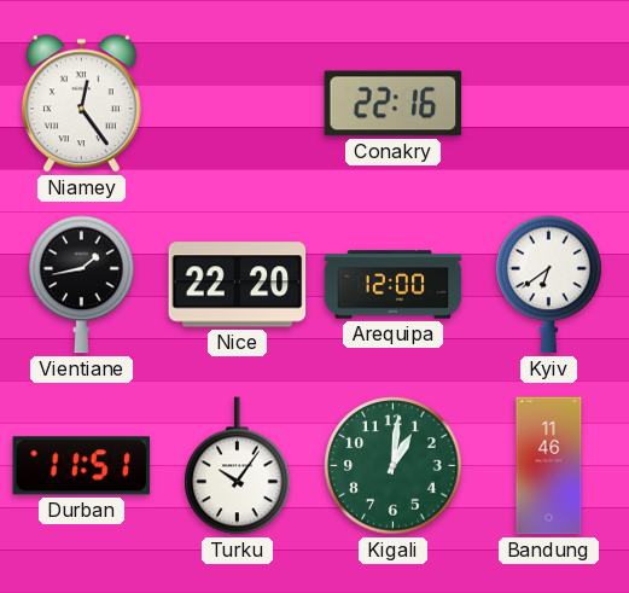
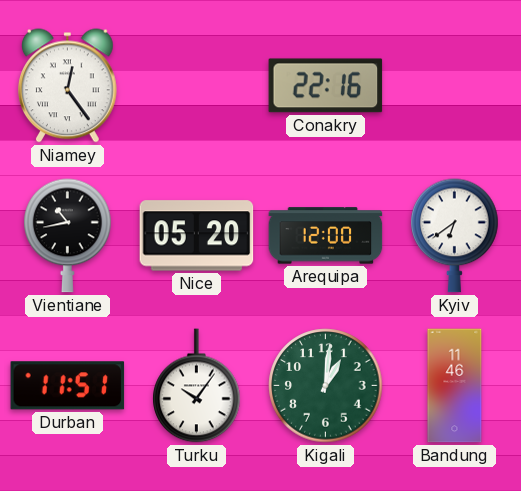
Vientiane: 1:43 -> 10:43 (68, 236)
Nice: 22:20 -> 05:20 (197, 236)
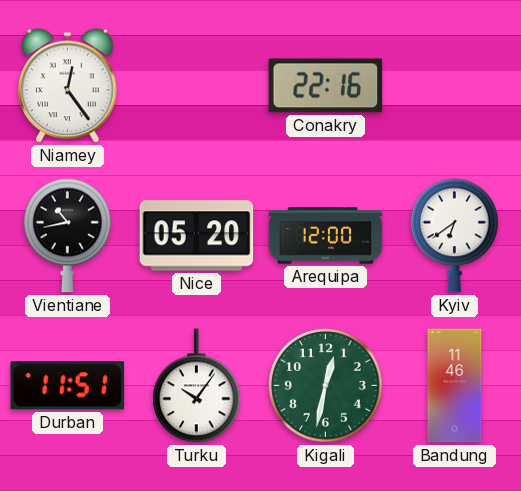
Kigali: 1:01 -> 12:32 (326, 386)
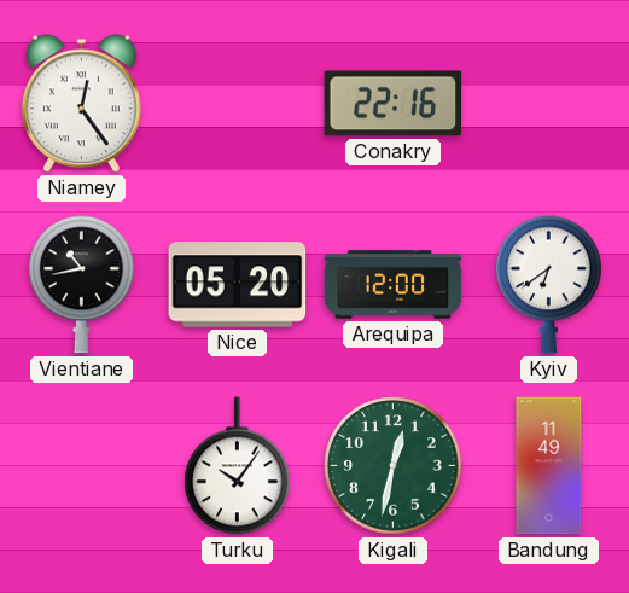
Durban: 11:51 -> none (68, 386)
Bandung: 11:46 -> 11:49 (549, 466)
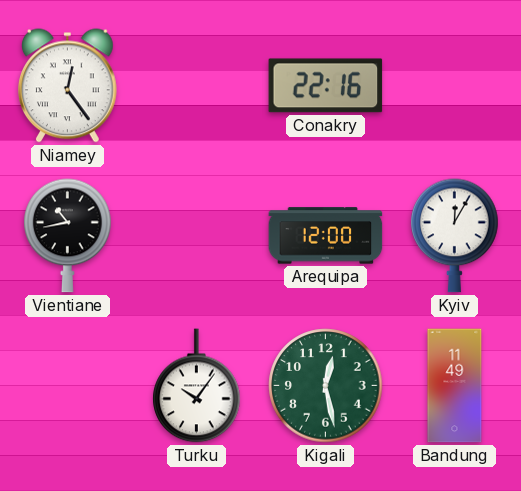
Nice: 05:20 -> none (238, 285)
Kyiv: 6:39 -> 12:05 (455, 236)
Kigali: 12:32 -> 12:28 (326, 386)
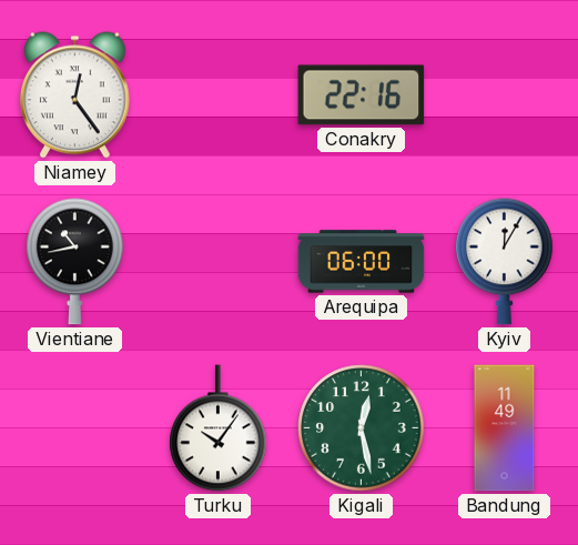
Arequipa: 12:00 -> 06:00 (362, 262)
